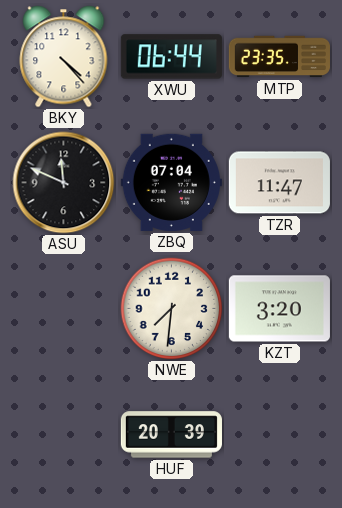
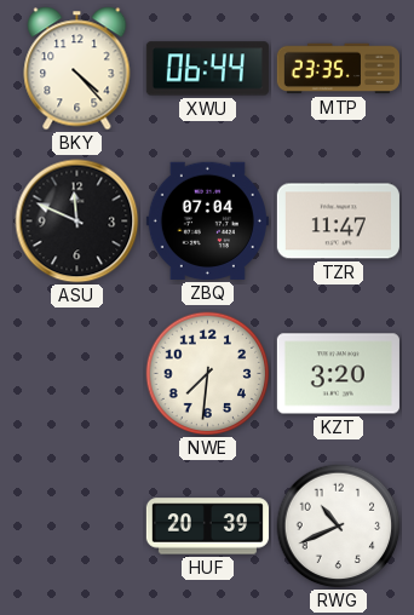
RWG: none -> 10:41 (339, 527)
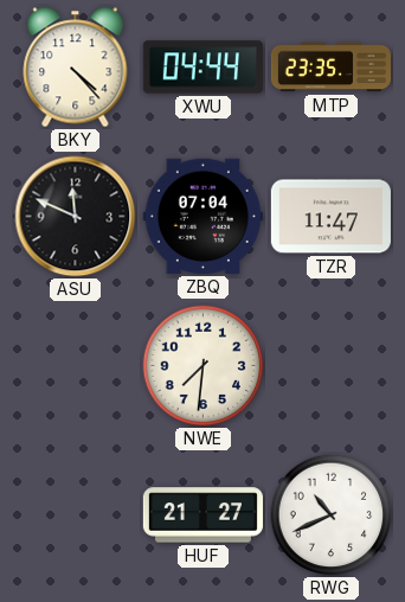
XWU: 06:44 -> 04:44 (202, 68)
KZT: 3:20 -> none (338, 374)
HUF: 20:39 -> 21:27 (202, 515)
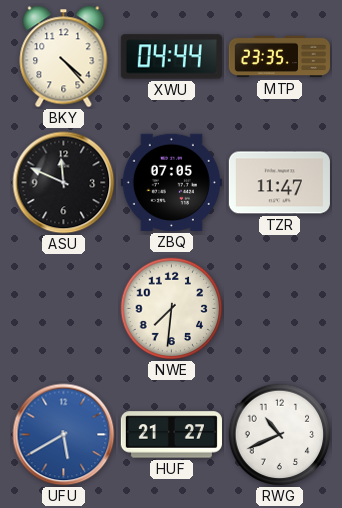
ZBQ: 07:04 -> 07:05 (171, 182)
UFU: none -> 5:40 (64, 435)
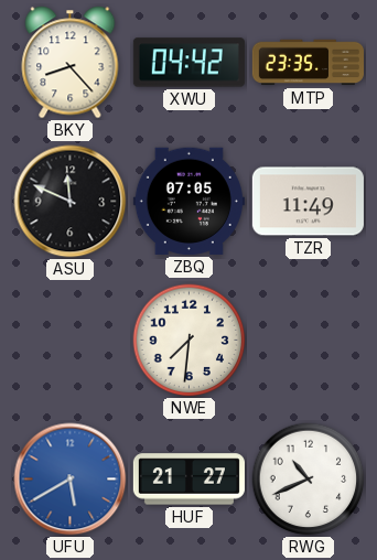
BKY: 4:23 -> 8:23 (71, 63)
XWU: 04:44 -> 04:42 (188, 63)
TZR: 11:47 -> 11:49 (308, 202)
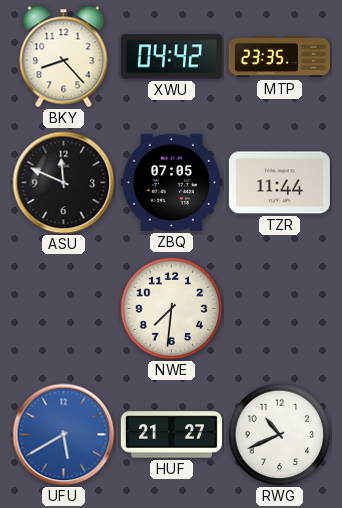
TZR: 11:49 -> 11:44 (279, 183)
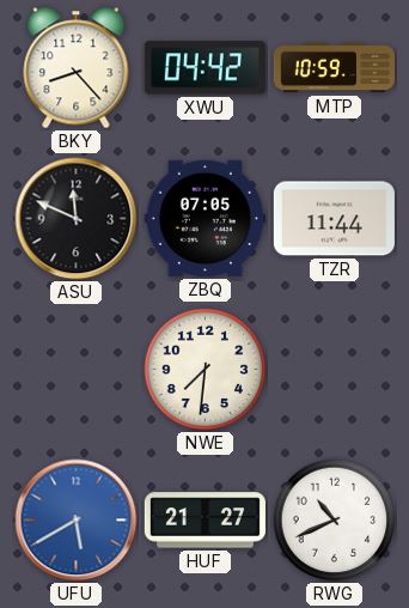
MTP: 23:35 -> 10:59 (334, 68)
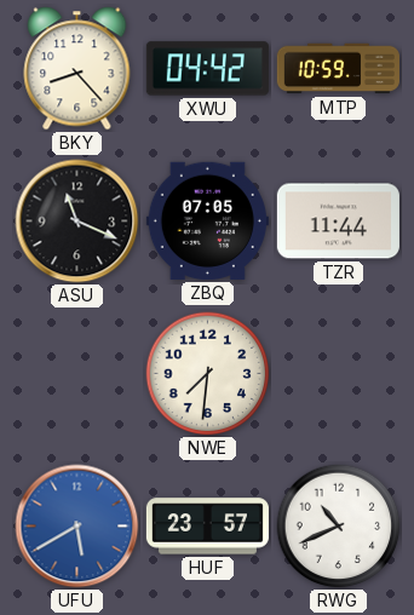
ASU: 11:49 -> 11:19 (77, 222)
HUF: 21:27 -> 23:57 (207, 527)
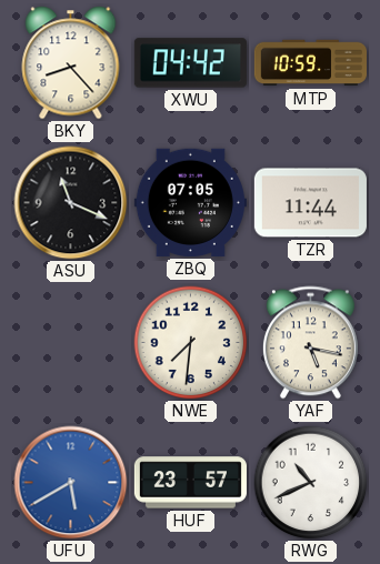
YAF: none -> 5:17 (310, 343)
